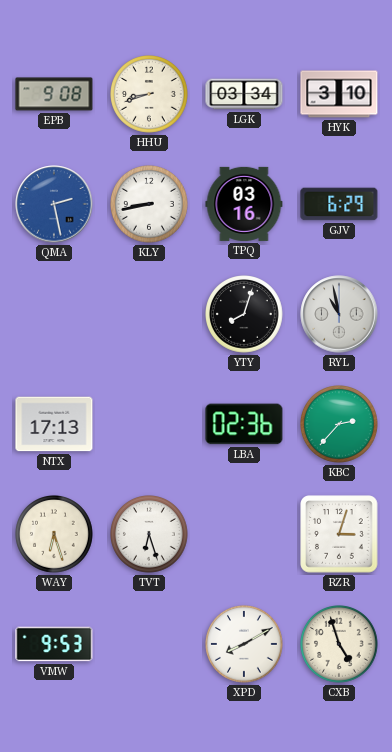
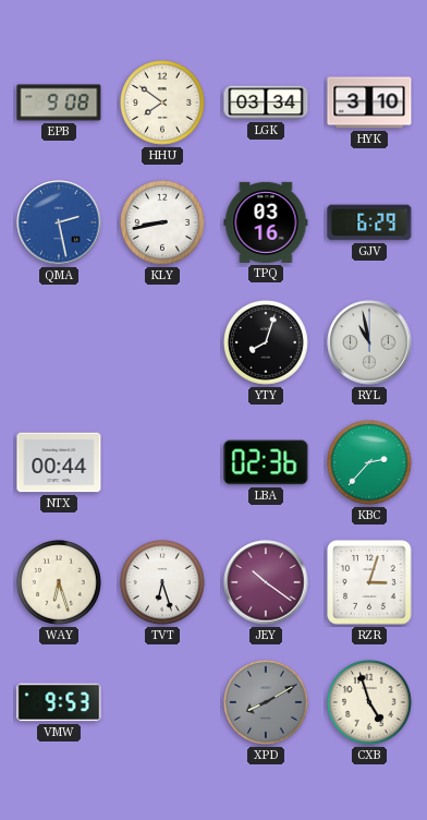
HHU: 8:42 -> 7:51 (163, 104)
NTX: 17:13 -> 00:44 (59, 462)
JEY: none -> 10:21 (266, 582)
XPD dial: white -> grey (267, 703)
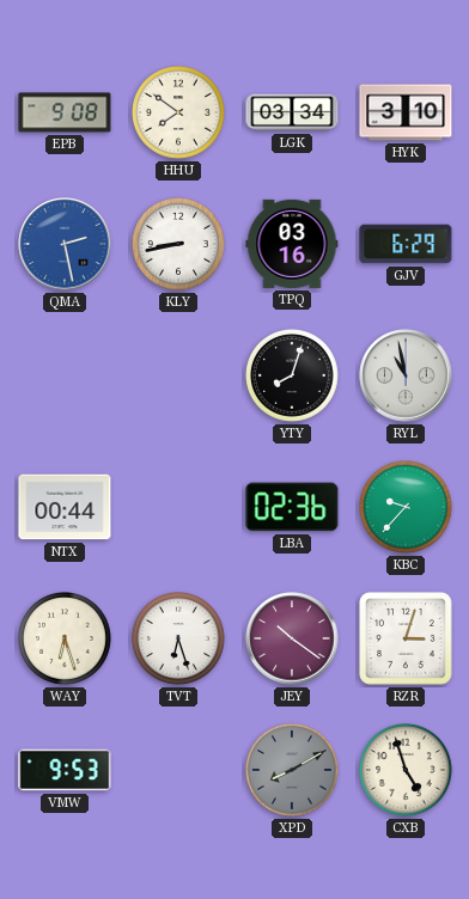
KBC: 2:37 -> 9:37 (407, 508)
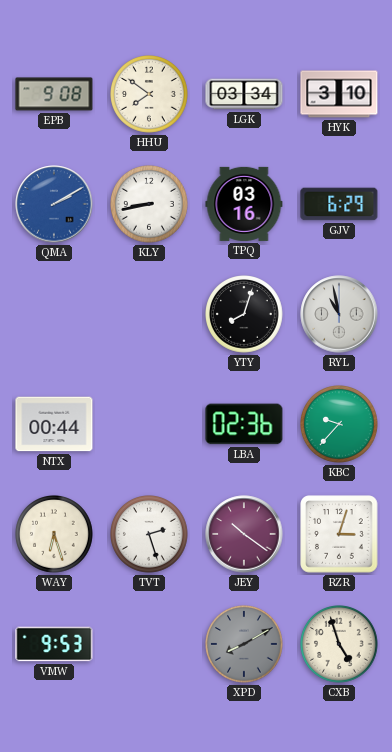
QMA: 2:28 -> 2:10 (54, 204)
TVT: 6:27 -> 2:27 (150, 535)
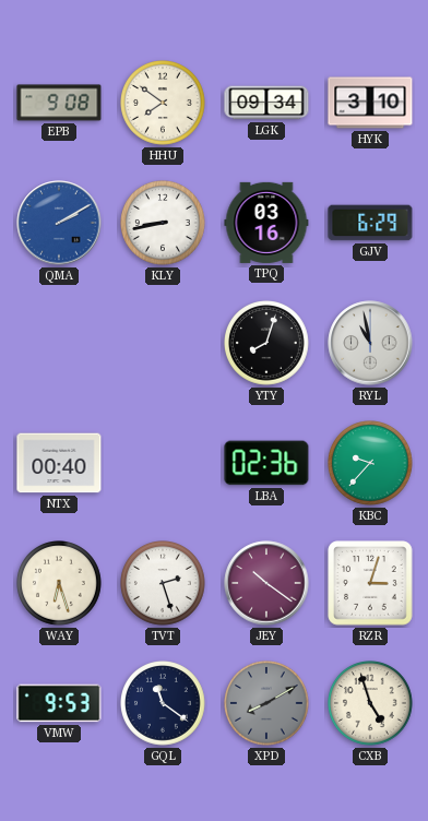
LGK: 03:34 -> 09:34 (266, 103)
NTX: 00:44 -> 00:40 (59, 463)
GQL: none -> 11:21 (164, 704)
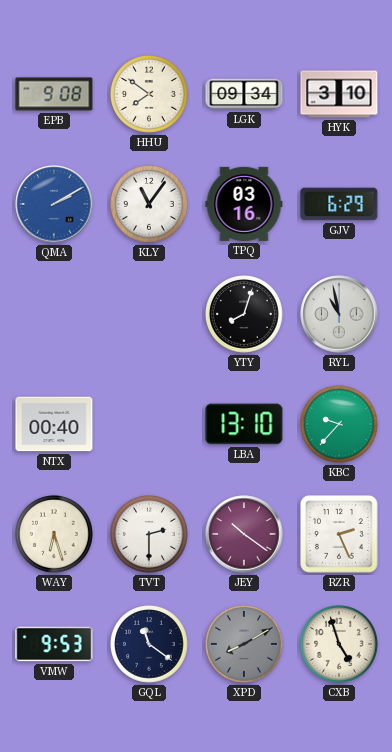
KLY: 8:43 -> 11:06 (150, 205)
LBA: 02:36 -> 13:10 (244, 424)
TVT: 2:27 -> 2:30 (150, 535)
RZR: 3:03 -> 2:26 (339, 534)
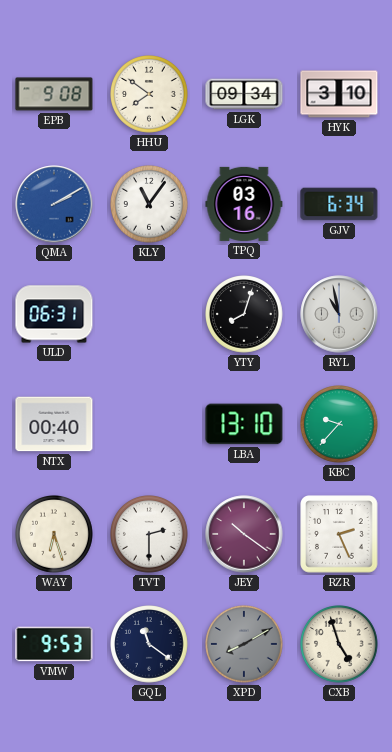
GJV: 6:29 -> 6:34 (339, 204)
ULD: none -> 06:31 (54, 314)
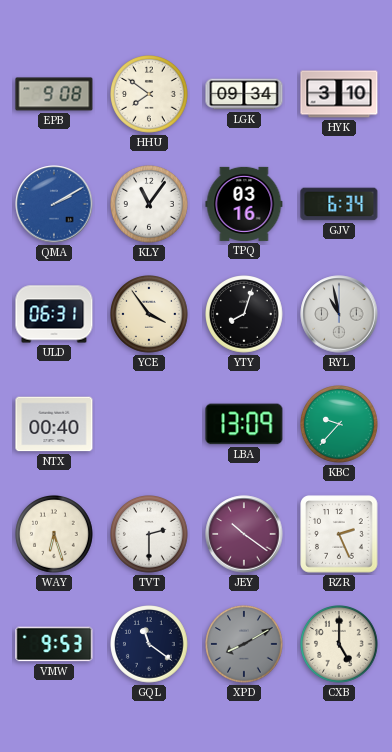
YCE: none -> 3:54 (150, 315)
LBA: 13:10 -> 13:09 (244, 424)
CXB: 4:57 -> 5:00 (340, 645)
